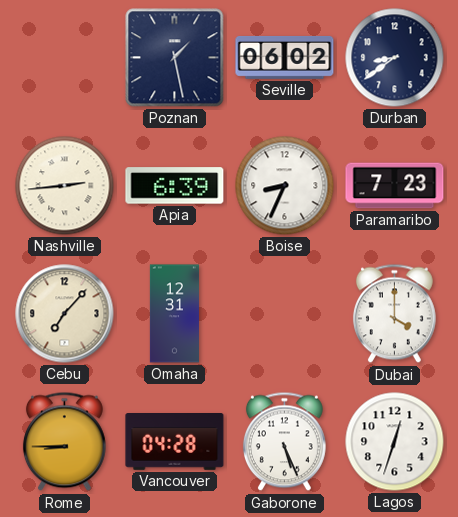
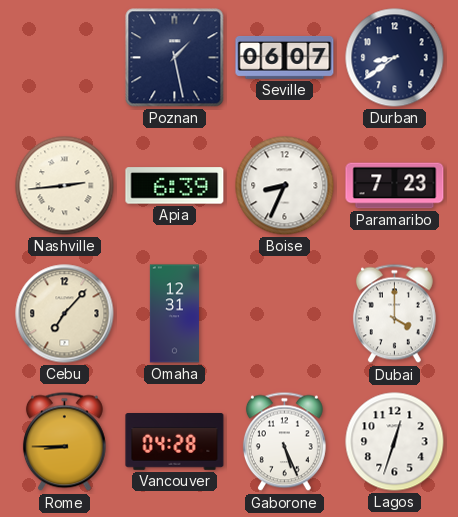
Seville: 06:02 -> 06:07 (285, 57)
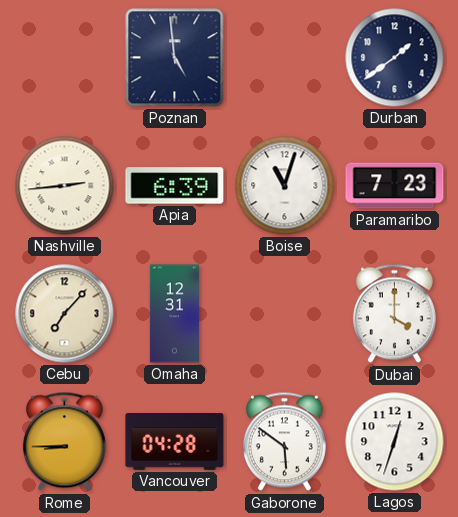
Poznan: 1:28 -> 4:59 (175, 58)
Seville: 06:07 -> none (285, 57)
Durban: 8:39 -> 1:39 (395, 58)
Boise: 8:34 -> 11:03 (285, 186)
Gaborone: 5:26 -> 5:51 (284, 442)
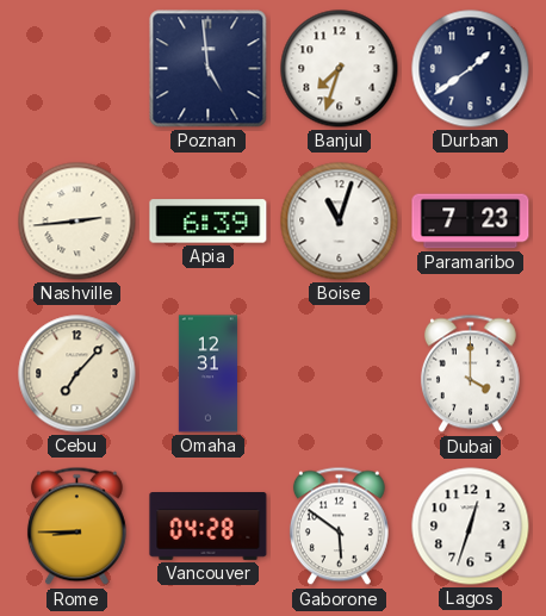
Banjul: none -> 7:33 (340, 69)
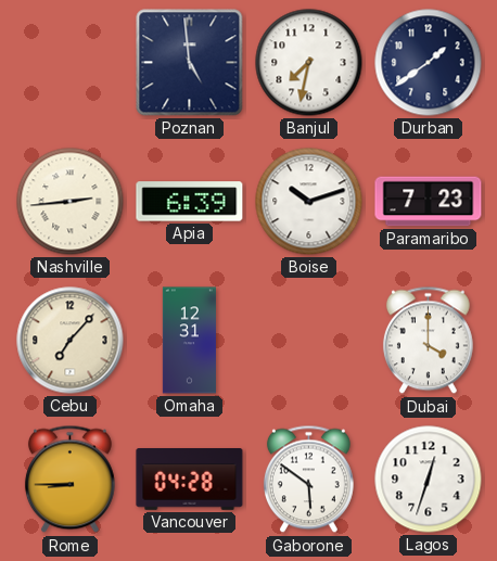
Banjul: 7:33 -> 7:32 (309, 63)
Boise: 11:03 -> 10:12 (309, 202)
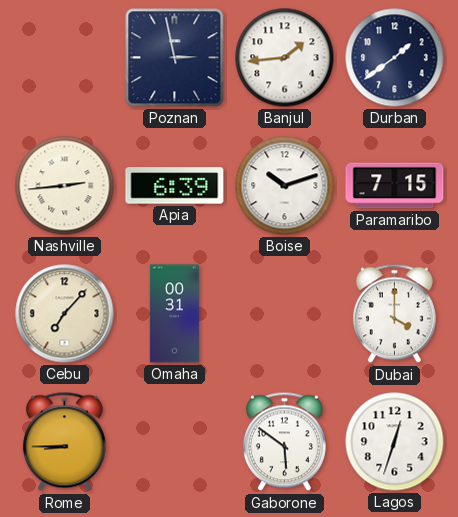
Poznan: 4:59 -> 2:58 (175, 58)
Banjul: 7:32 -> 1:44 (285, 58)
Paramaribo: 7:23 -> 7:15 (395, 186)
Omaha: 12:31 -> 00:31 (174, 314)
Vancouver: 04:28 -> none (190, 480)
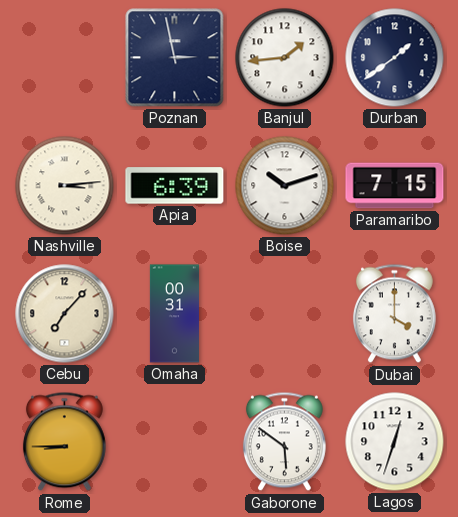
Nashville: 2:44 -> 3:14 (65, 186)
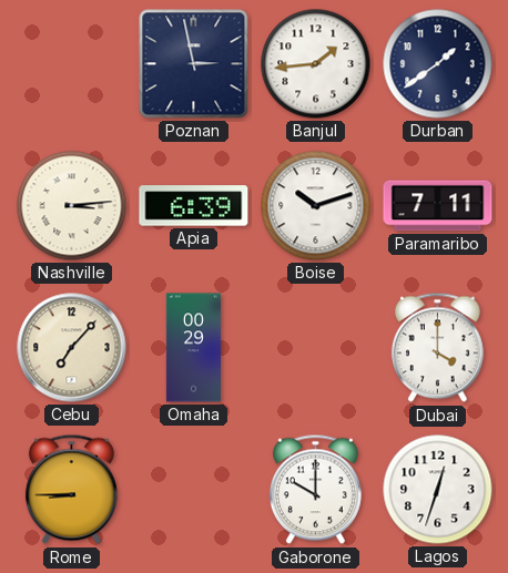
Paramaribo: 7:15 -> 7:11 (438, 206)
Omaha: 00:31 -> 00:29 (193, 348)
Gaborone: 5:51 -> 10:00 (315, 490)
